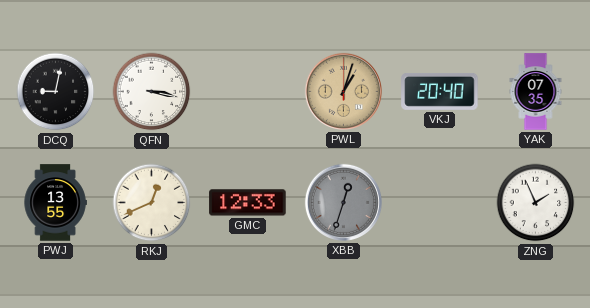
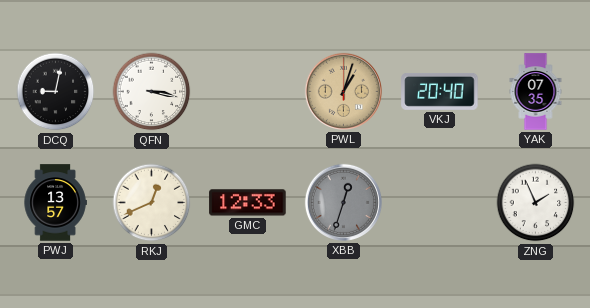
PWJ: 13:55 -> 13:57 (55, 203)
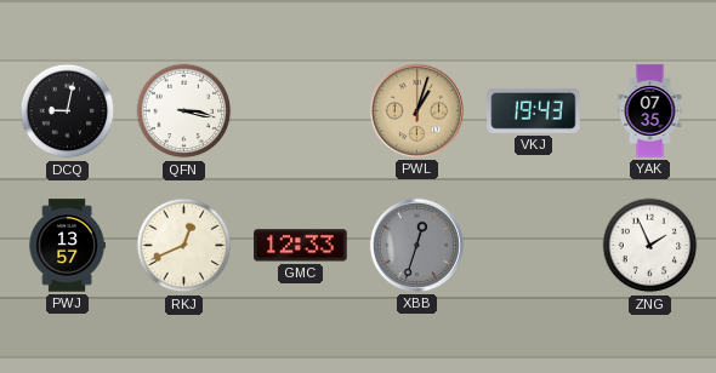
VKJ: 20:40 -> 19:43 (534, 110)
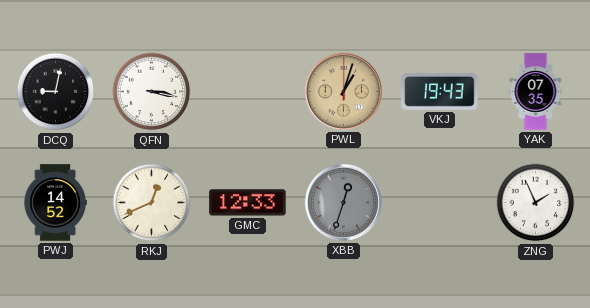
PWJ: 13:57 -> 14:52 (55, 203)
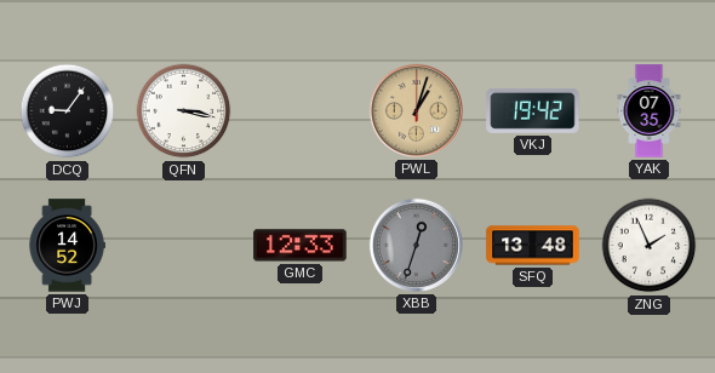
DCQ: 9:02 -> 9:06 (68, 111)
VKJ: 19:43 -> 19:42 (533, 110)
RKJ: 12:41 -> none (152, 203)
SFQ: none -> 13:48 (533, 246)
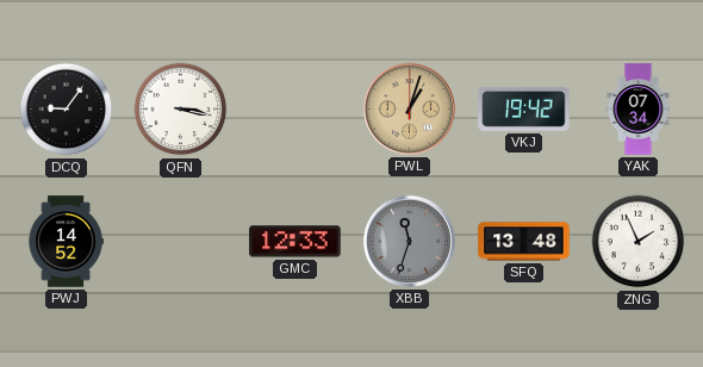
YAK: 07:35 -> 07:34 (639, 110)
XBB: 12:33 -> 11:33 (409, 241)
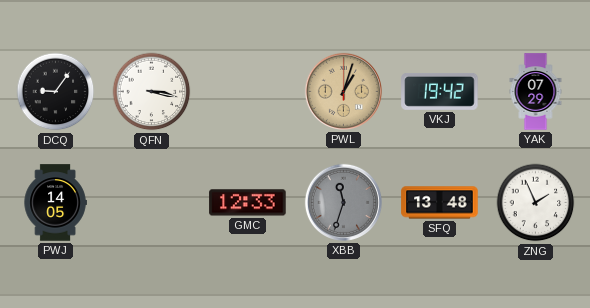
YAK: 07:34 -> 07:29 (536, 92)
PWJ: 14:52 -> 14:05 (55, 203)
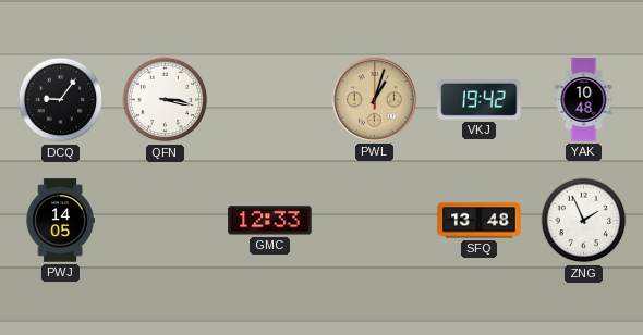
YAK: 07:29 -> 10:48 (584, 100)
XBB: 11:33 -> none (343, 202)
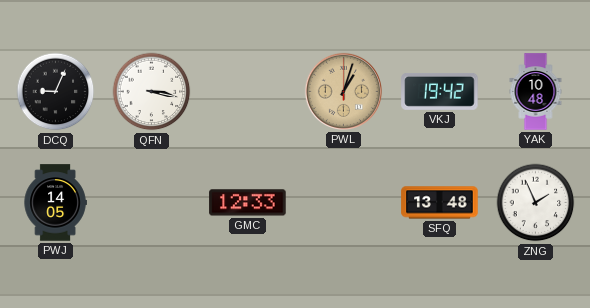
DCQ: 9:06 -> 9:04 (56, 92)
